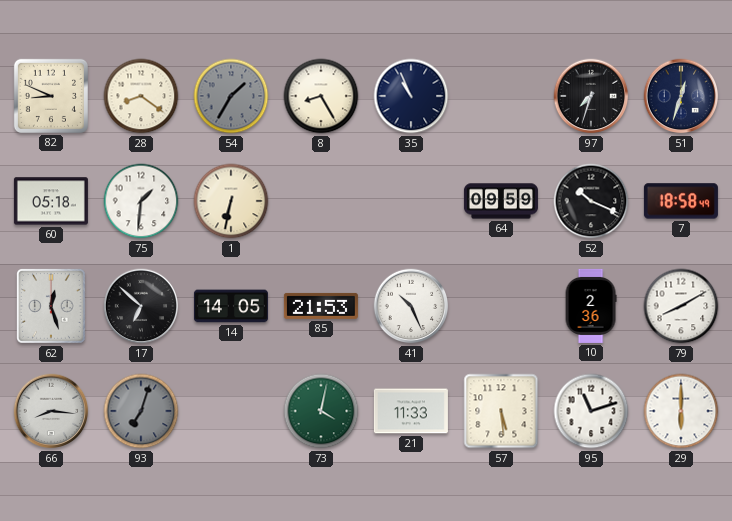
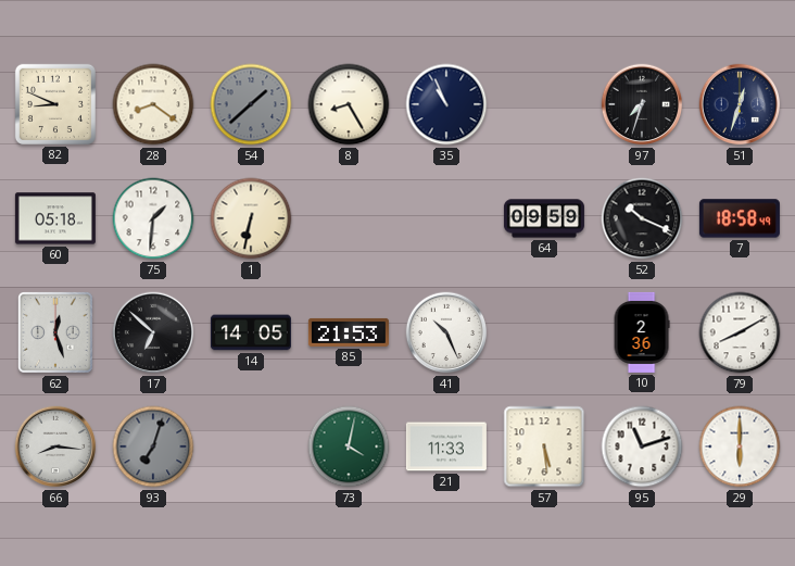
54: 1:35 -> 1:38 (251, 104)
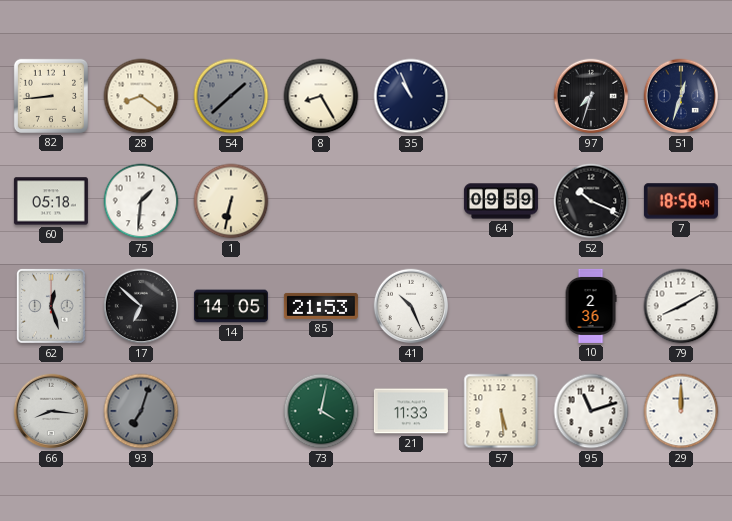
82: 8:49 -> 8:44 (51, 96)
29: 6:00 -> 12:00 (681, 411)
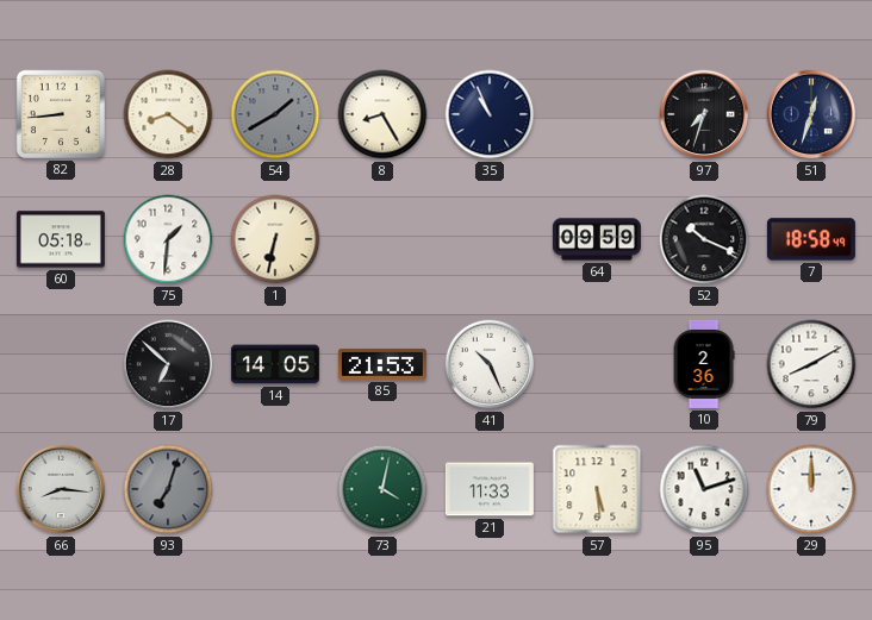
54: 1:38 -> 1:40 (275, 114)
62: 12:27 -> none (52, 307)
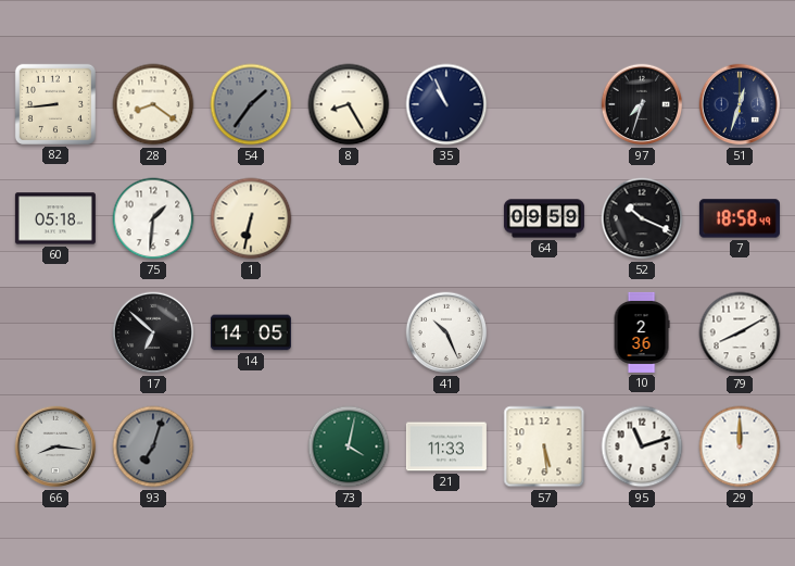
54: 1:40 -> 1:36 (251, 104)
85: 21:53 -> none (382, 364)
